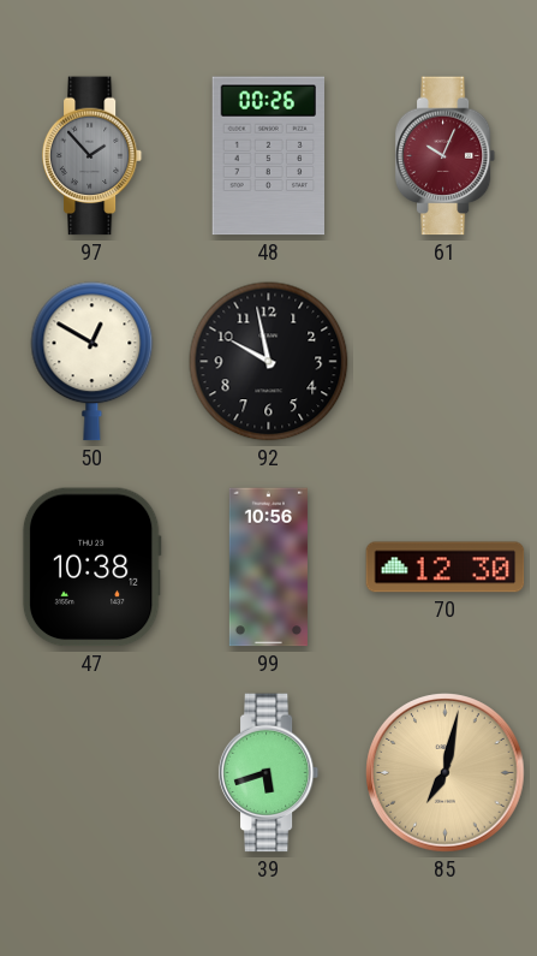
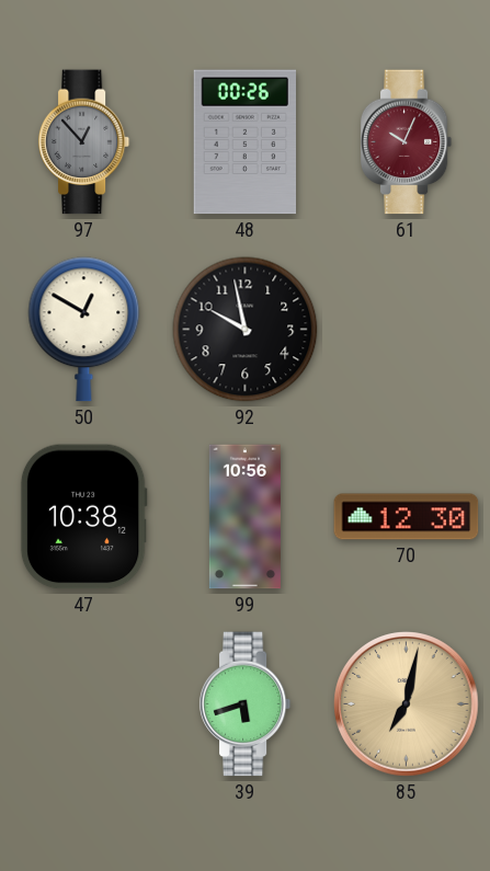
97: 1:53 -> 12:53 (84, 142)
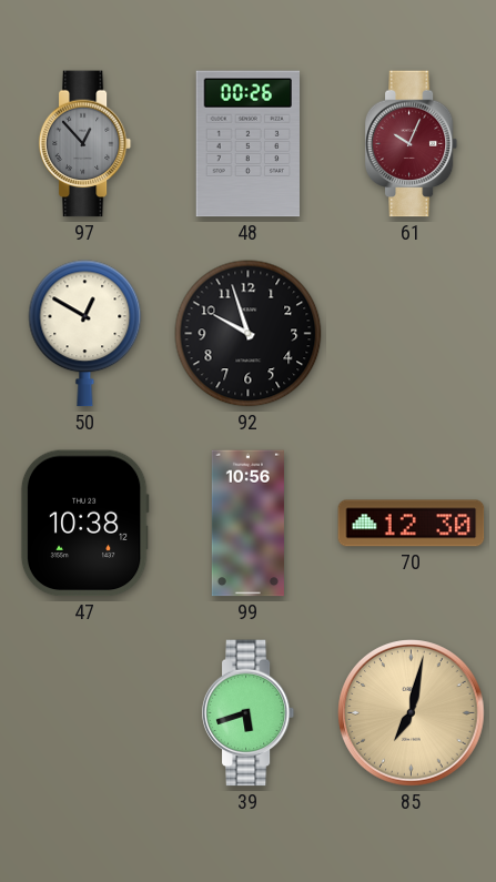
92: 9:58 -> 9:57 (249, 334)
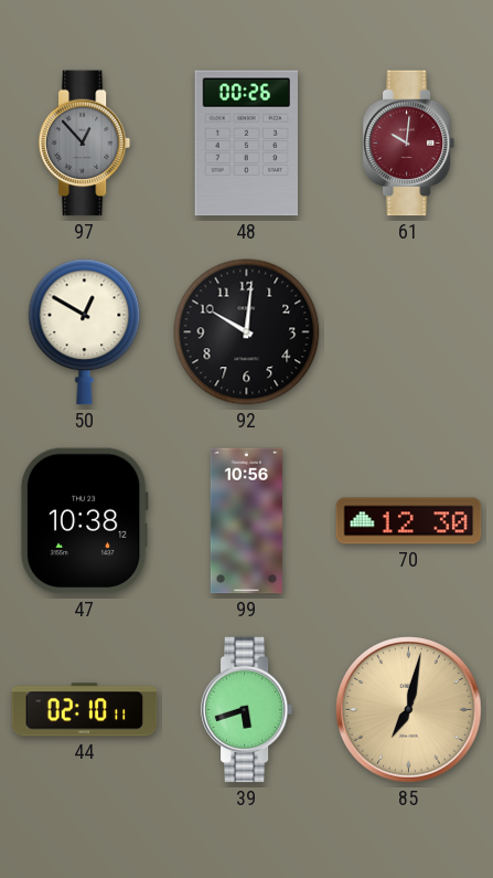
61: 10:04 -> 10:01 (409, 144)
92: 9:57 -> 10:01 (247, 332)
44: none -> 02:10 (85, 710)
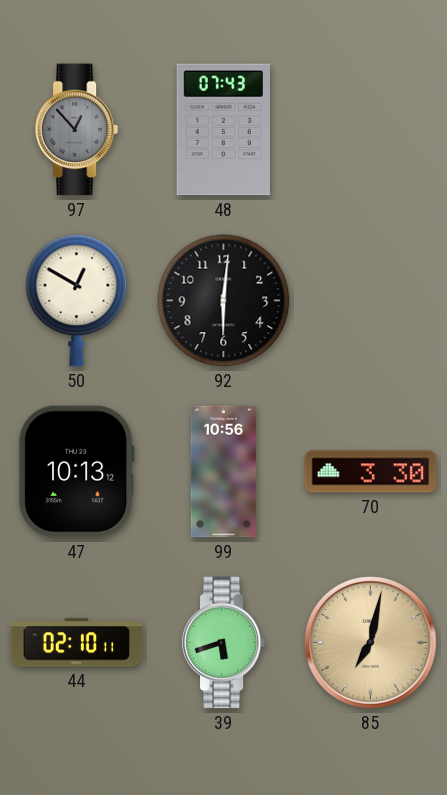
48: 00:26 -> 07:43 (223, 130)
61: 10:01 -> none (409, 144)
92: 10:01 -> 6:01 (224, 301)
47: 10:38 -> 10:13 (76, 472)
70: 12:30 -> 3:30 (371, 472)
